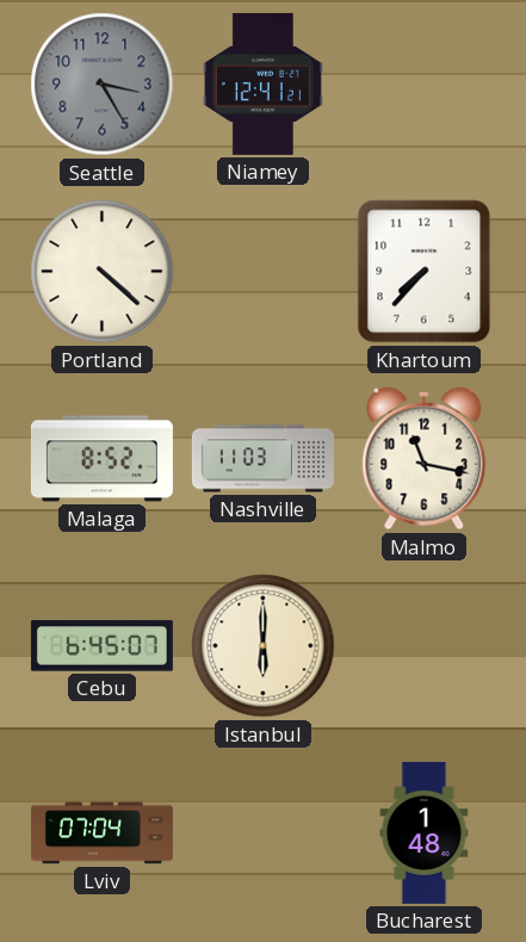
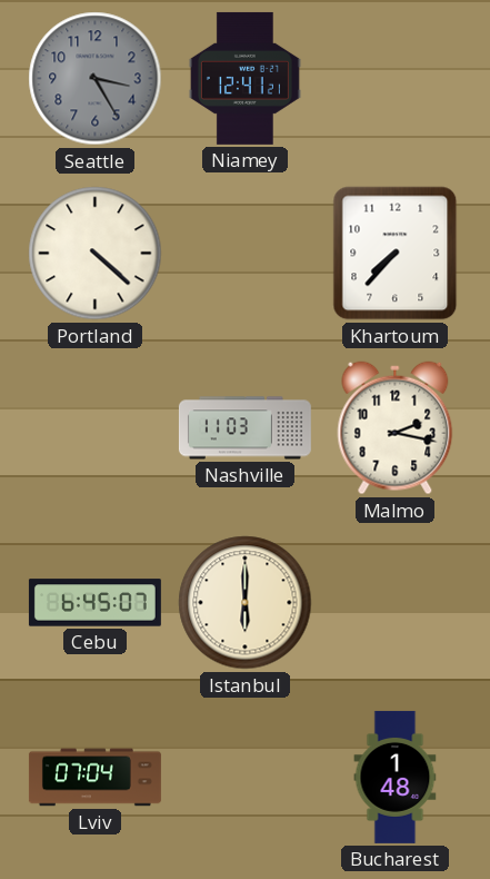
Malaga: 8:52 -> none (101, 459)
Malmo: 11:17 -> 2:17 (396, 428)
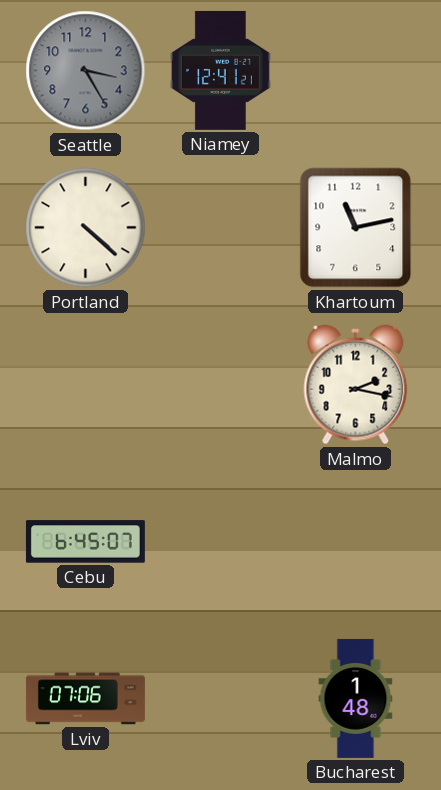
Khartoum: 7:37 -> 11:13 (356, 228)
Nashville: 11:03 -> none (244, 428)
Istanbul: 6:00 -> none (246, 603)
Lviv: 07:04 -> 07:06 (85, 699)
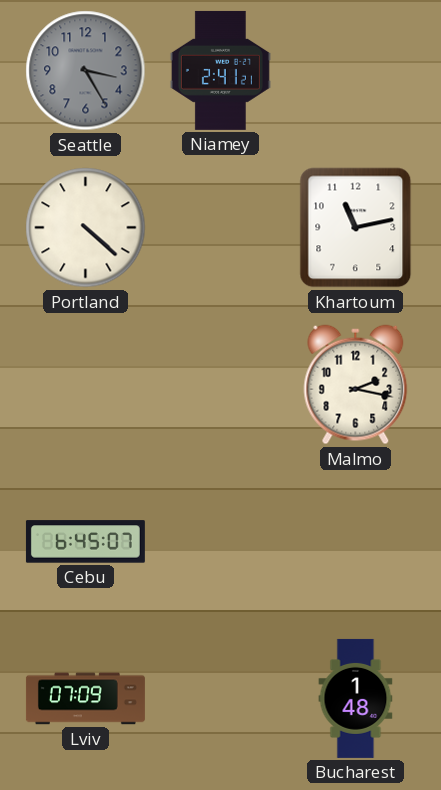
Niamey: 12:41 -> 2:41 (220, 70)
Lviv: 07:06 -> 07:09 (85, 699)
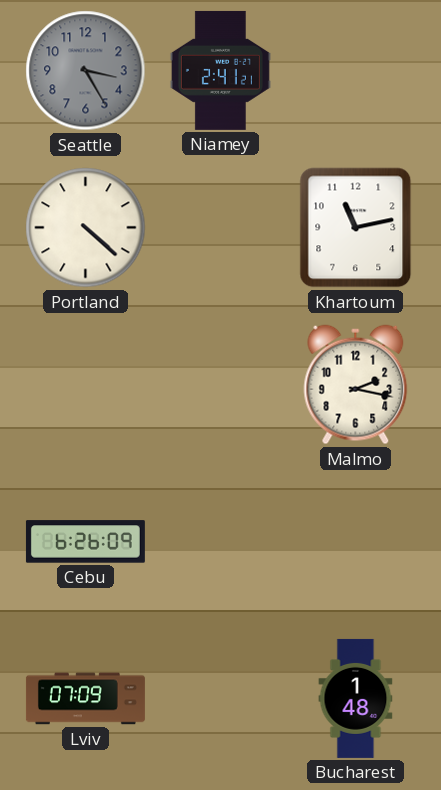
Cebu: 6:45 -> 6:26 (85, 542)
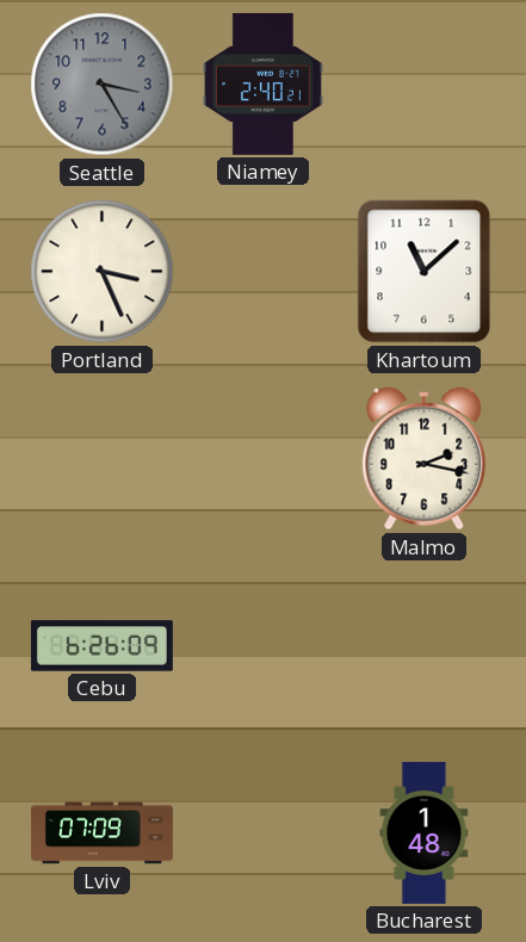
Niamey: 2:41 -> 2:40 (262, 83)
Portland: 4:22 -> 3:26 (103, 272)
Khartoum: 11:13 -> 11:08 (425, 272)
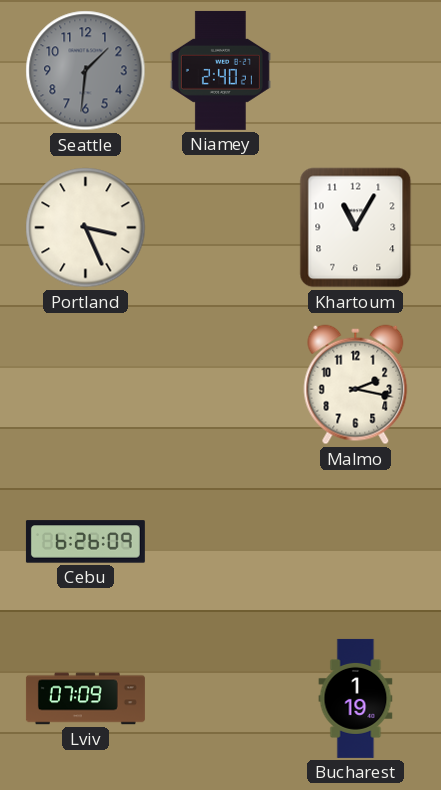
Seattle: 3:25 -> 1:31 (86, 71)
Khartoum: 11:08 -> 11:05 (356, 228)
Bucharest: 1:48 -> 1:19 (356, 698)
